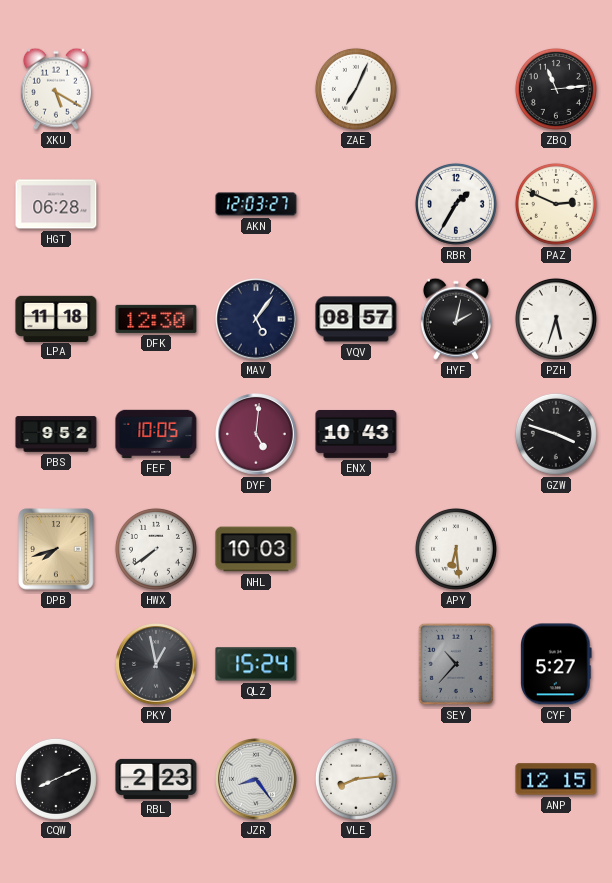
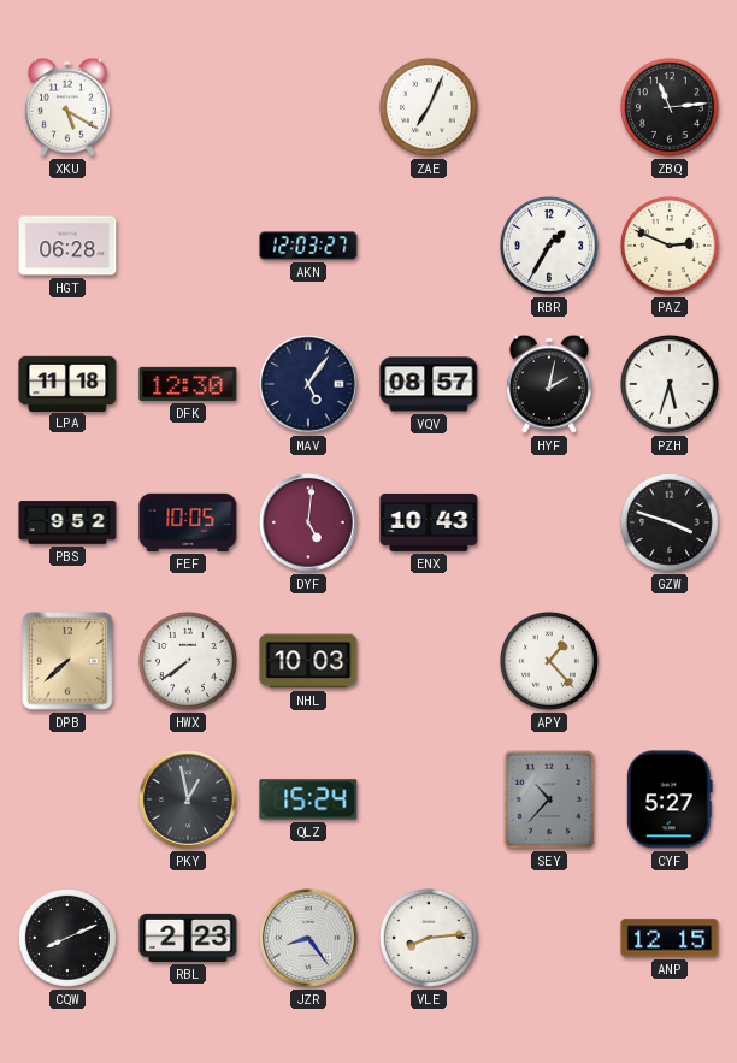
DPB: 7:42 -> 7:38 (67, 661)
APY: 6:29 -> 1:23 (549, 661)
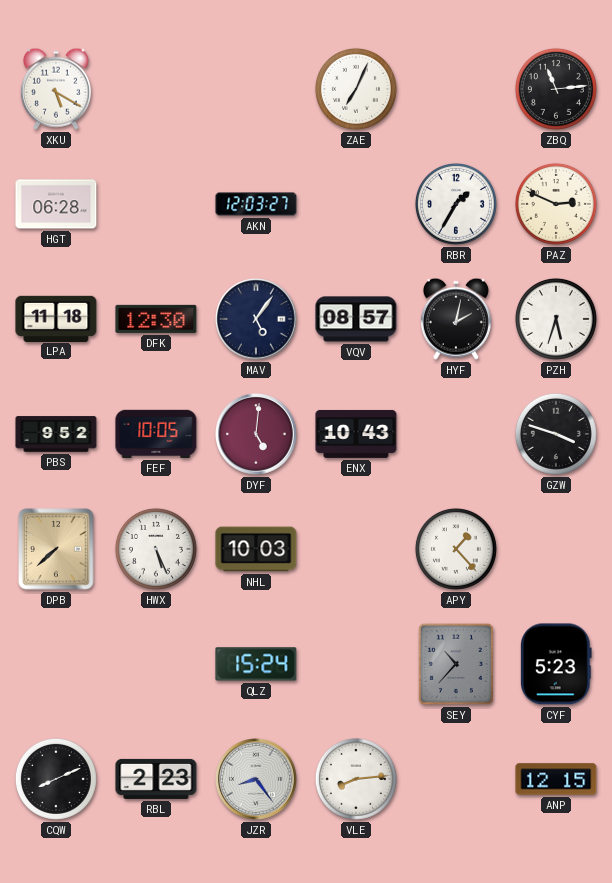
HWX: 7:39 -> 5:26 (156, 549)
PKY: 12:58 -> none (188, 799)
CYF: 5:27 -> 5:23 (556, 664)
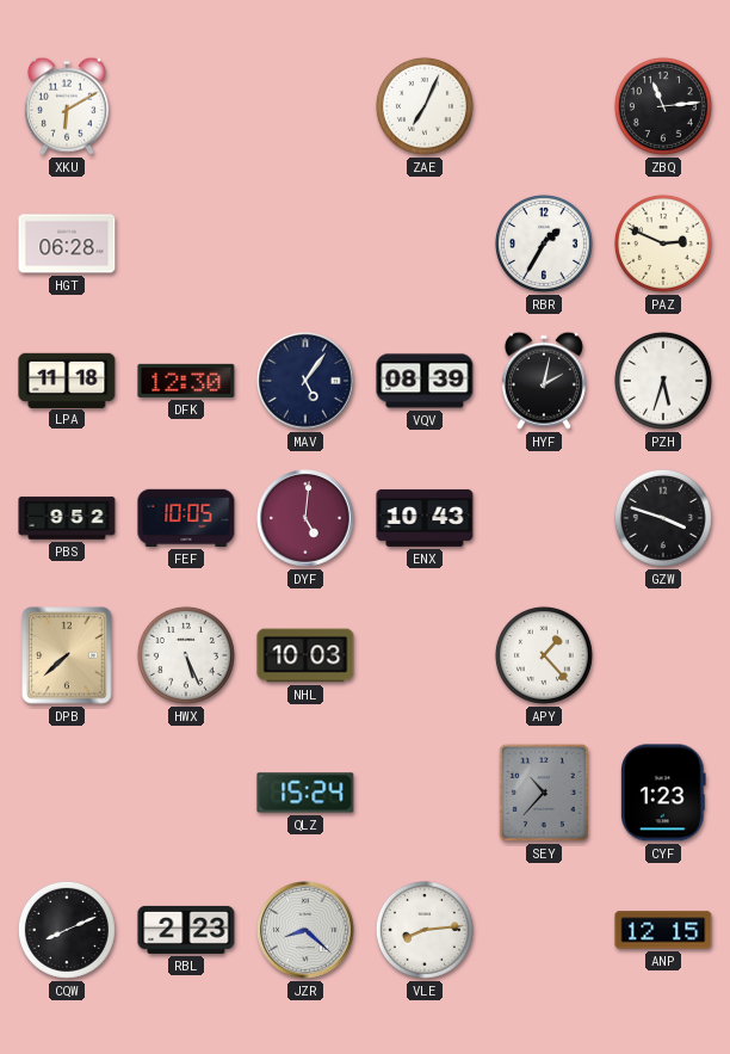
XKU: 5:20 -> 6:10 (67, 106)
AKN: 12:03 -> none (256, 204)
VQV: 08:57 -> 08:39 (425, 381)
CYF: 5:23 -> 1:23 (663, 793)
JZR: 8:24 -> 8:22 (305, 930)
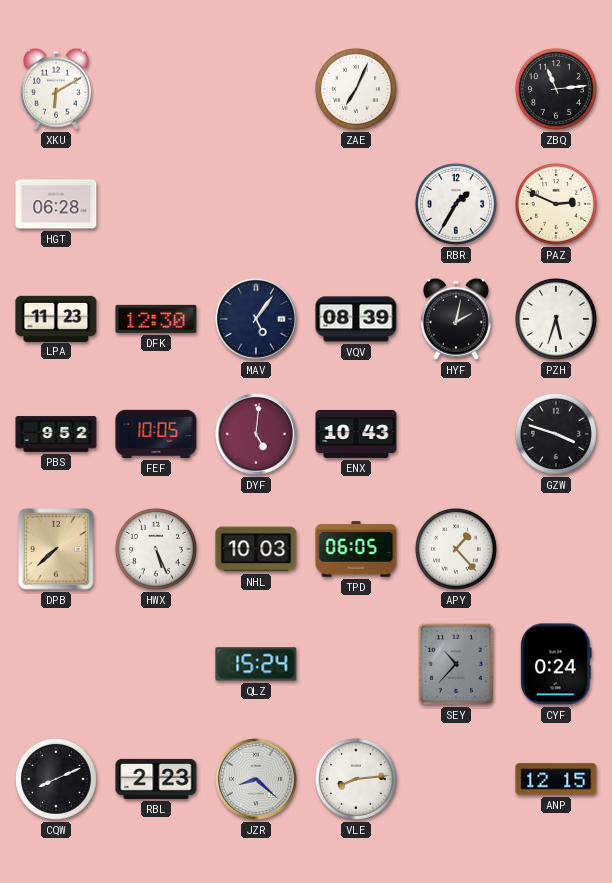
LPA: 11:18 -> 11:23 (56, 318)
TPD: none -> 06:05 (356, 549)
CYF: 1:23 -> 0:24 (556, 664)
